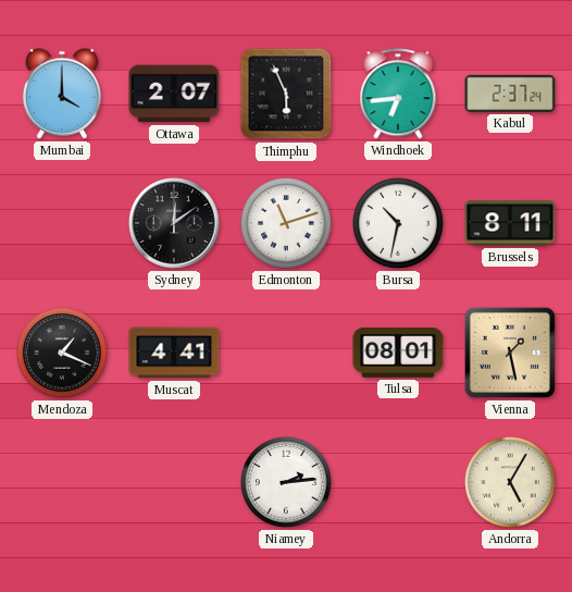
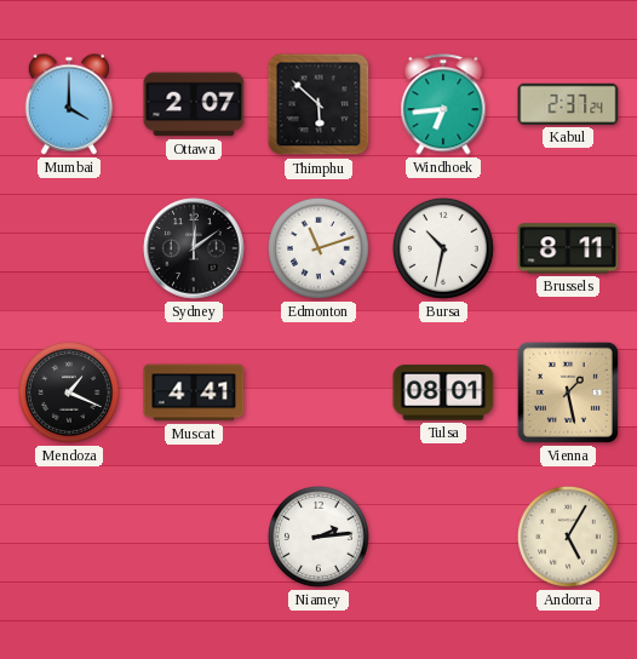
Thimphu: 5:56 -> 5:52 (318, 104)
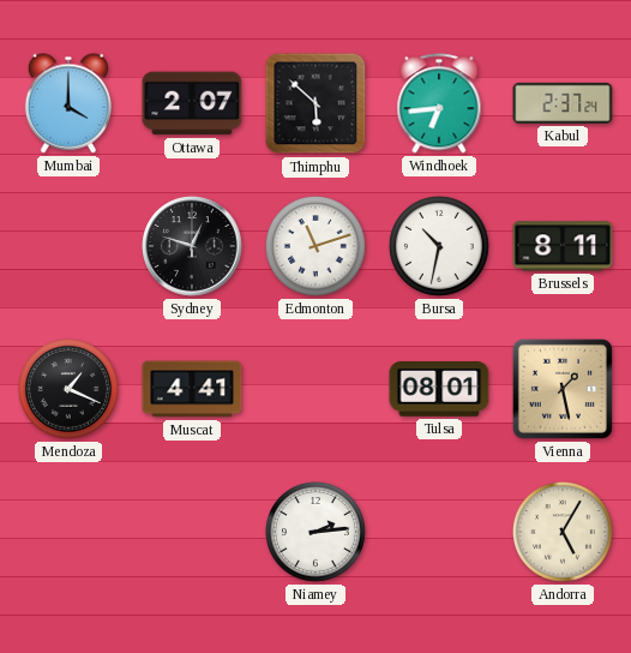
Sydney: 12:09 -> 12:48 (192, 246)
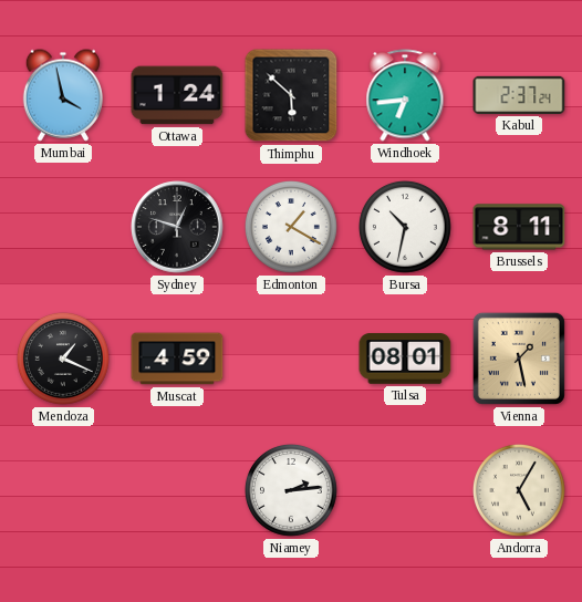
Mumbai: 4:00 -> 3:58 (62, 95)
Ottawa: 2:07 -> 1:24 (177, 95)
Edmonton: 11:12 -> 1:20 (292, 228)
Muscat: 4:41 -> 4:59 (177, 359)
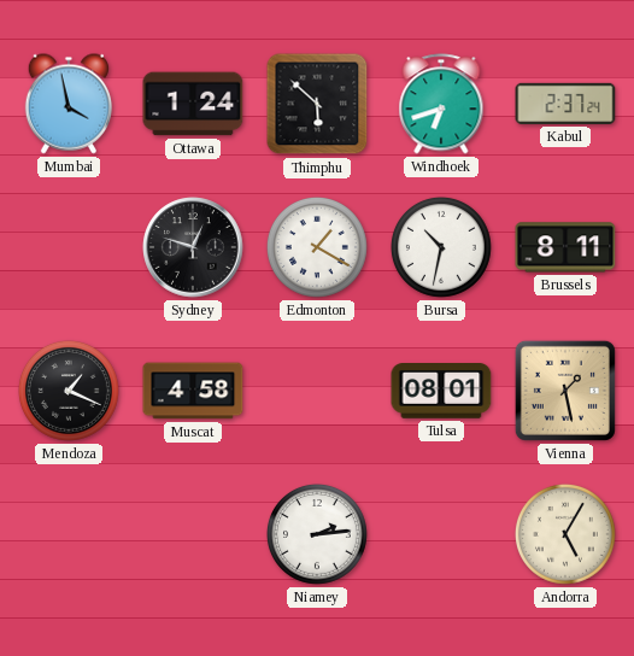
Windhoek: 6:44 -> 6:42 (441, 104)
Muscat: 4:59 -> 4:58 (193, 391)
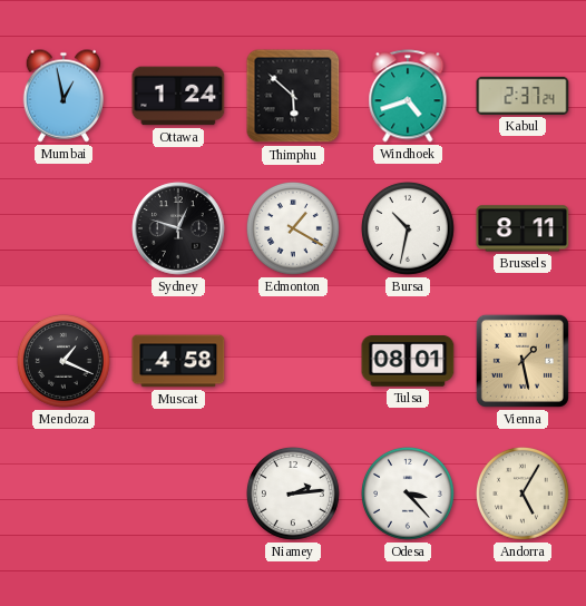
Mumbai: 3:58 -> 12:58 (62, 96)
Windhoek: 6:42 -> 4:42 (408, 96)
Odesa: none -> 3:23 (409, 495)
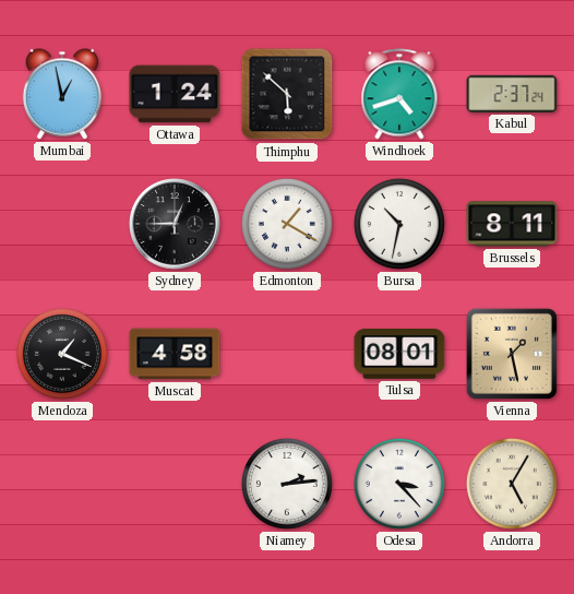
Sydney: 12:48 -> 12:45 (175, 224)
